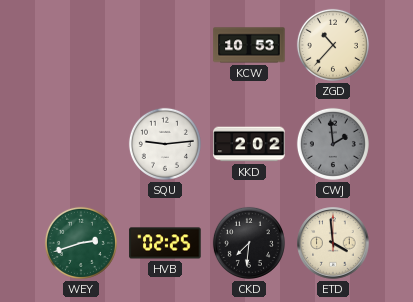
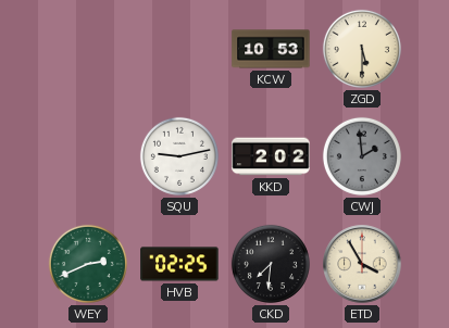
ZGD: 10:37 -> 5:30 (362, 49)
SQU: 9:14 -> 9:13 (179, 156)
WEY: 2:42 -> 2:41 (88, 264)
ETD: 3:59 -> 3:55 (362, 264)
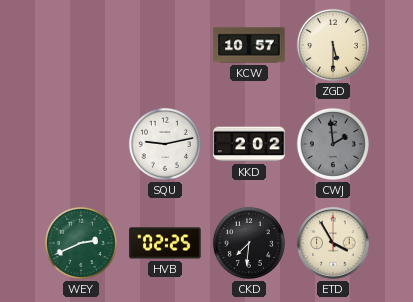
KCW: 10:53 -> 10:57 (249, 45)
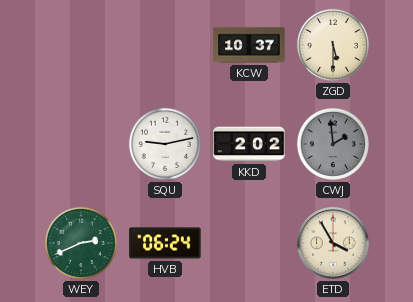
KCW: 10:57 -> 10:37 (249, 45)
HVB: 02:25 -> 06:24 (165, 243)
CKD: 7:31 -> none (249, 243)
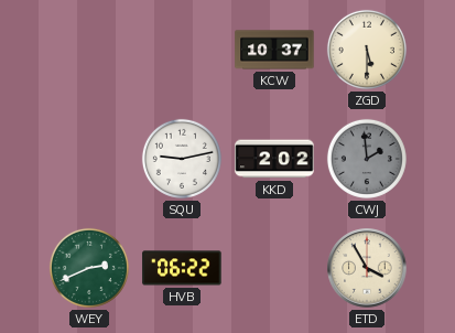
HVB: 06:24 -> 06:22 (182, 268)
